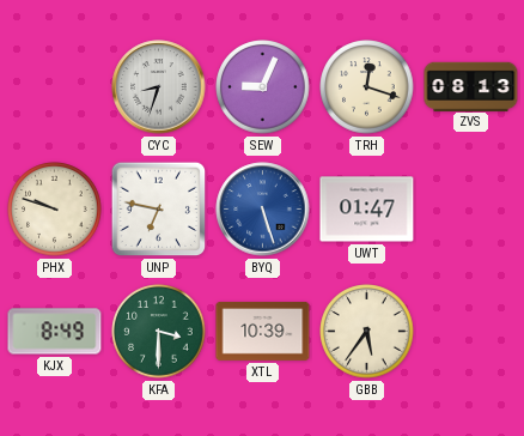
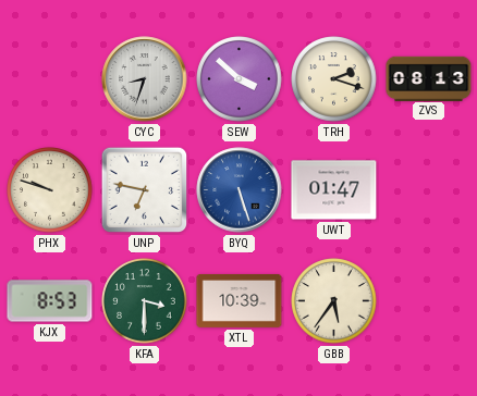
SEW: 9:04 -> 3:52 (240, 79)
TRH: 12:18 -> 2:18 (334, 79)
KJX: 8:49 -> 8:53 (50, 301)
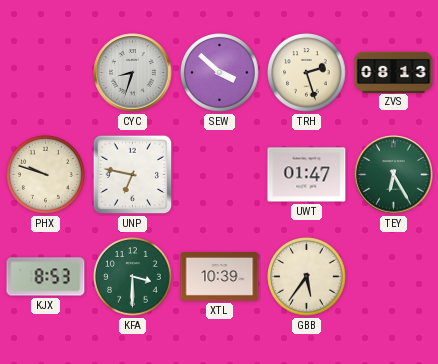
TRH: 2:18 -> 2:27 (307, 73)
BYQ: 5:27 -> none (240, 190)
TEY: none -> 6:25 (394, 175)
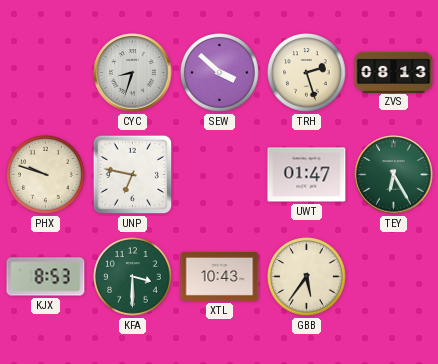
XTL: 10:39 -> 10:43 (220, 276)
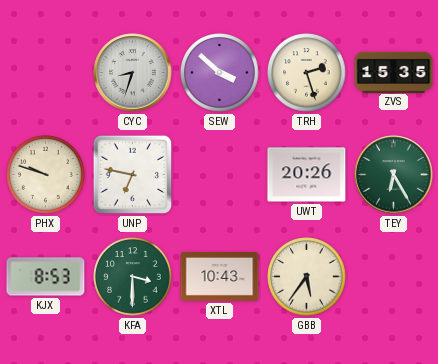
ZVS: 08:13 -> 15:35 (394, 72)
UWT: 01:47 -> 20:26 (307, 175)
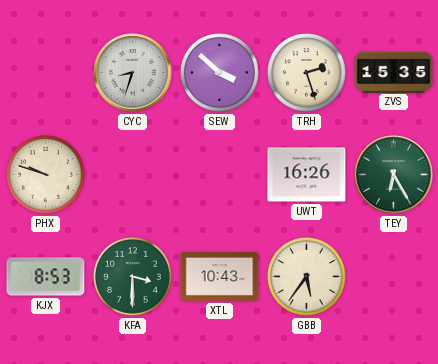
UNP: 6:47 -> none (133, 175)
UWT: 20:26 -> 16:26 (307, 175)
